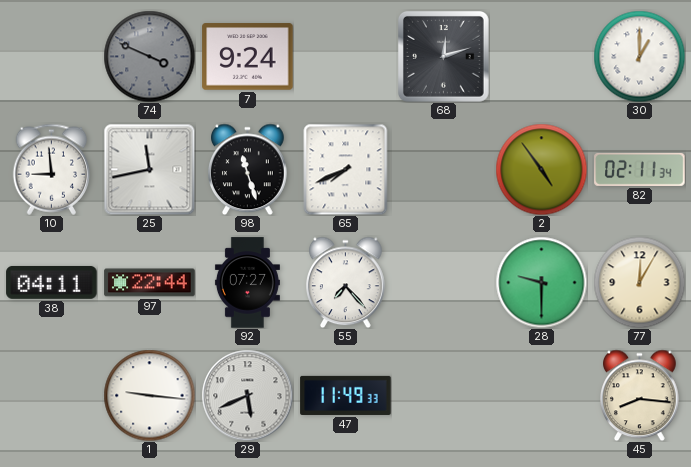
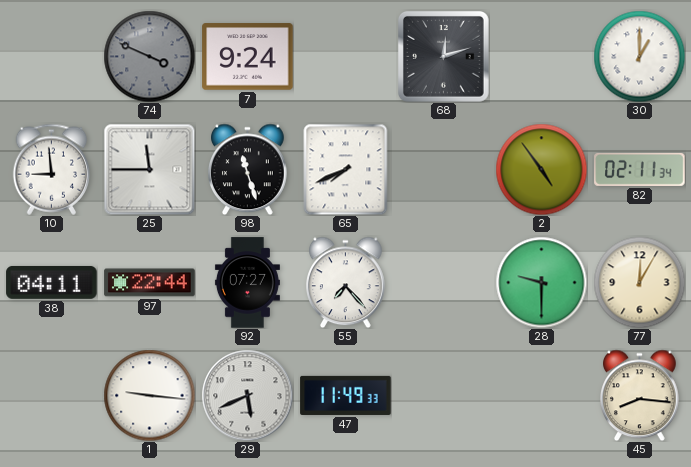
25: 11:43 -> 11:45 (149, 169)
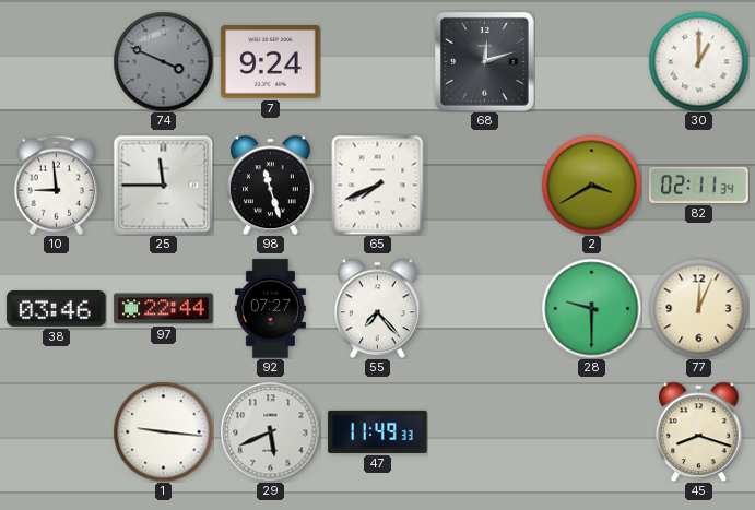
2: 4:54 -> 3:40 (591, 185)
38: 04:11 -> 03:46 (57, 308)
77: 12:05 -> 12:04 (698, 308)
45: 8:16 -> 8:18 (699, 431)
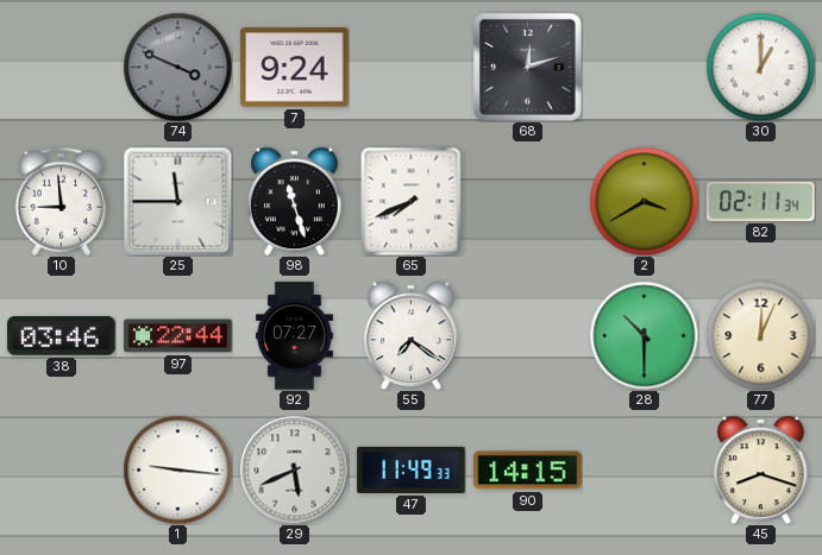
55: 7:23 -> 7:21 (412, 335)
28: 9:30 -> 10:30 (644, 335)
90: none -> 14:15 (528, 471)
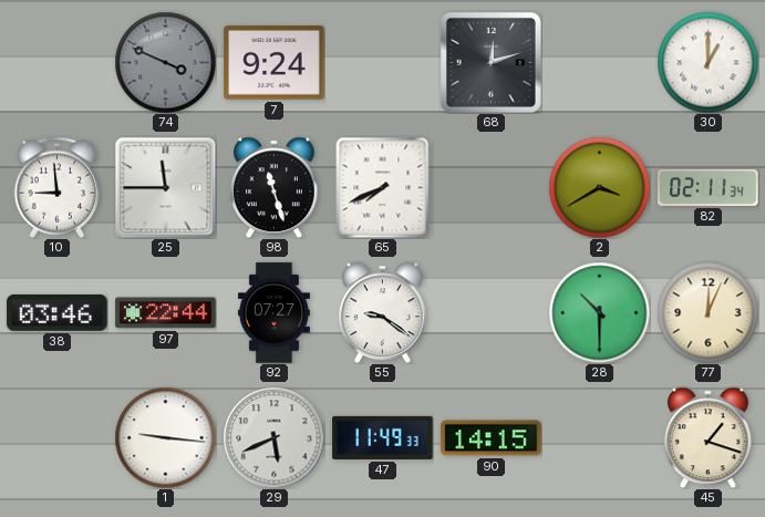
55: 7:21 -> 9:21 (383, 312)
45: 8:18 -> 1:18 (709, 437)
